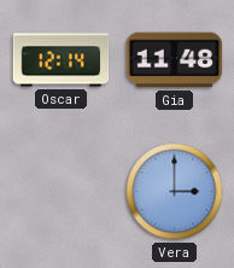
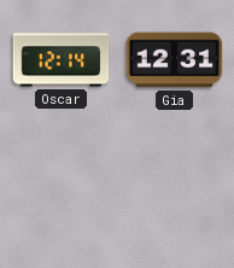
Gia: 11:48 -> 12:31 (175, 60)
Vera: 3:00 -> none (175, 192)
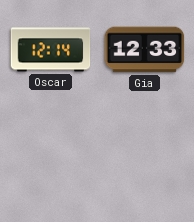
Gia: 12:31 -> 12:33 (145, 50)
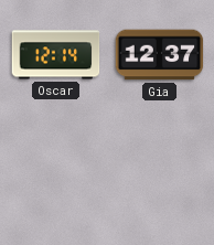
Gia: 12:33 -> 12:37 (160, 55)
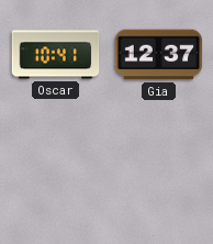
Oscar: 12:14 -> 10:41 (56, 55)
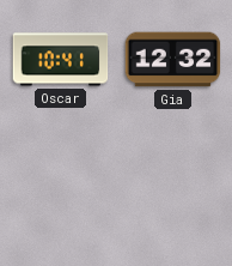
Gia: 12:37 -> 12:32 (173, 60)
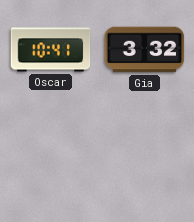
Gia: 12:32 -> 3:32 (145, 50)
